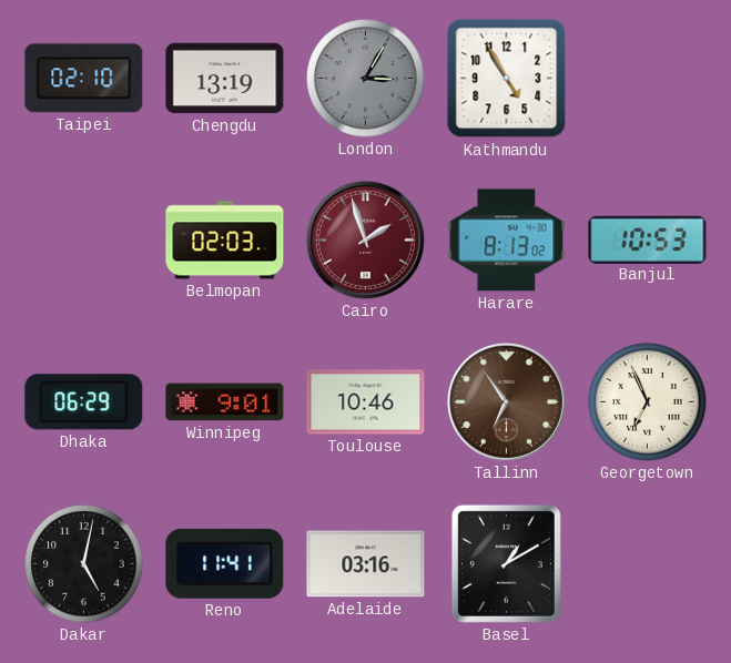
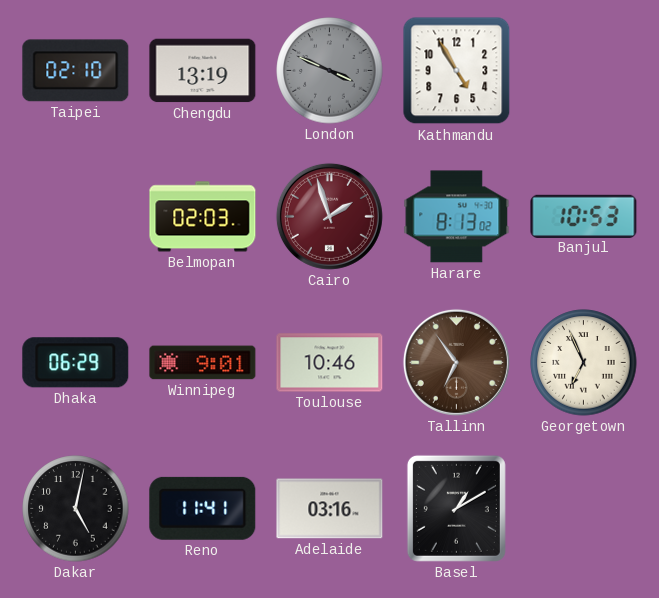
London: 3:05 -> 3:49 (330, 71)
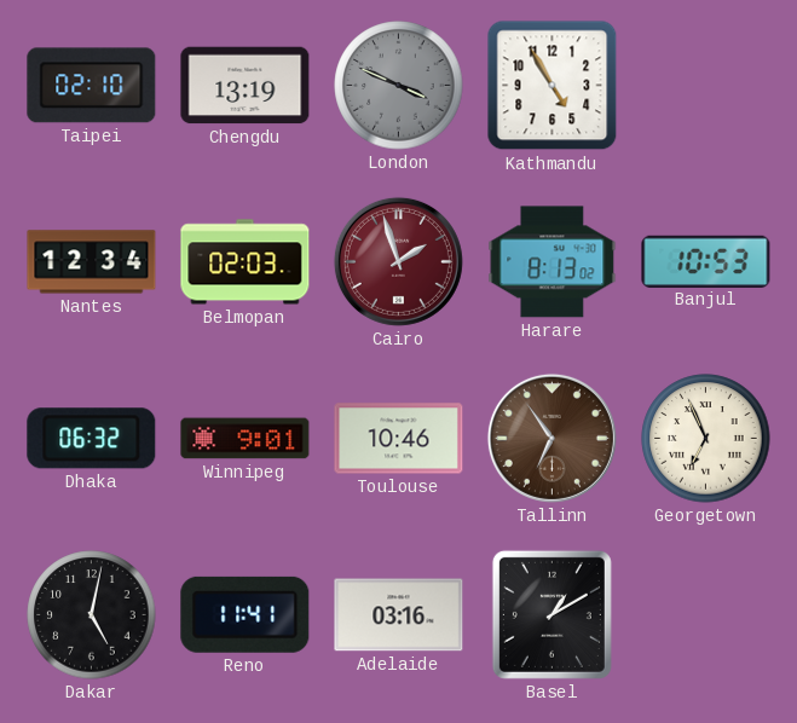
Nantes: none -> 12:34 (92, 262)
Dhaka: 06:29 -> 06:32 (92, 439)
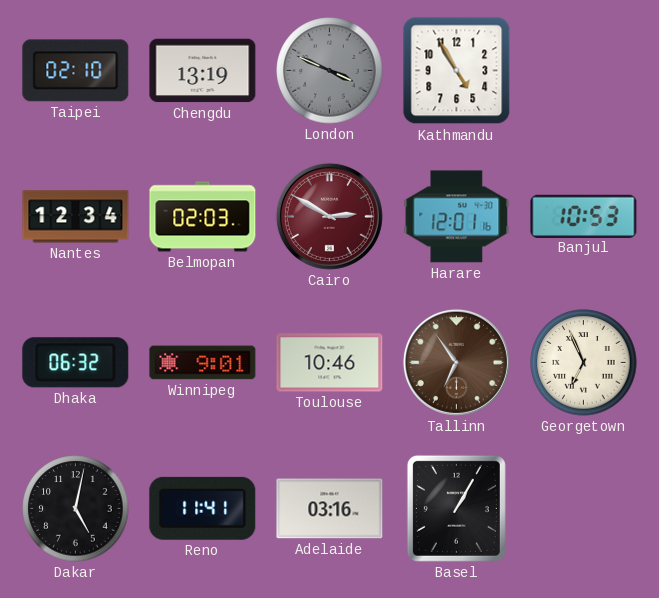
Cairo: 1:57 -> 2:50 (329, 216)
Harare: 8:13 -> 12:01 (457, 217)
Basel: 1:10 -> 1:05 (456, 508)
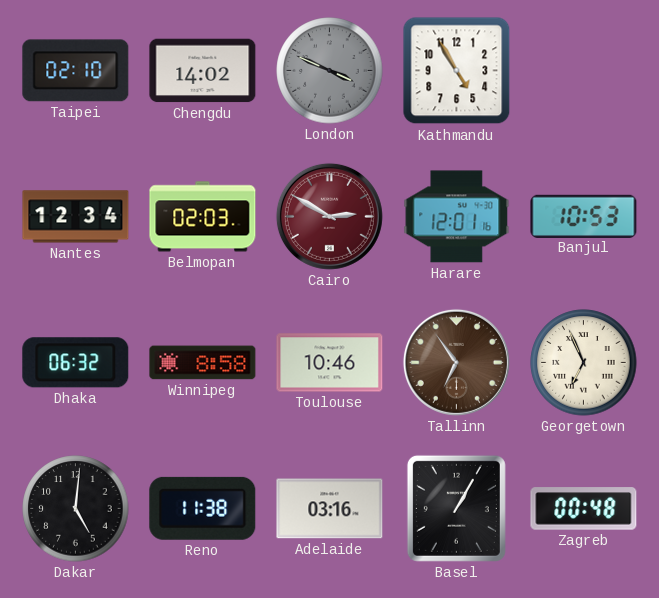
Chengdu: 13:19 -> 14:02 (203, 71)
Winnipeg: 9:01 -> 8:58 (203, 363)
Dakar: 5:02 -> 5:01 (76, 509)
Reno: 11:41 -> 11:38 (203, 508)
Zagreb: none -> 00:48 (584, 509)
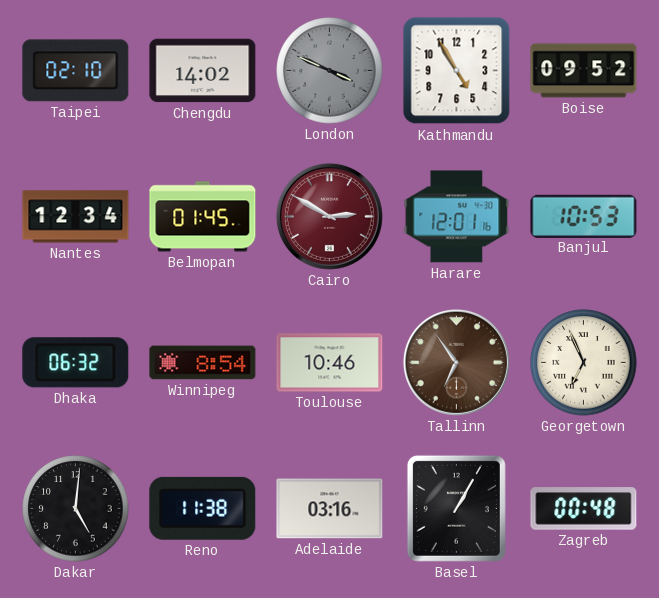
Boise: none -> 09:52 (584, 71)
Belmopan: 02:03 -> 01:45 (203, 217)
Winnipeg: 8:58 -> 8:54 (203, 363)
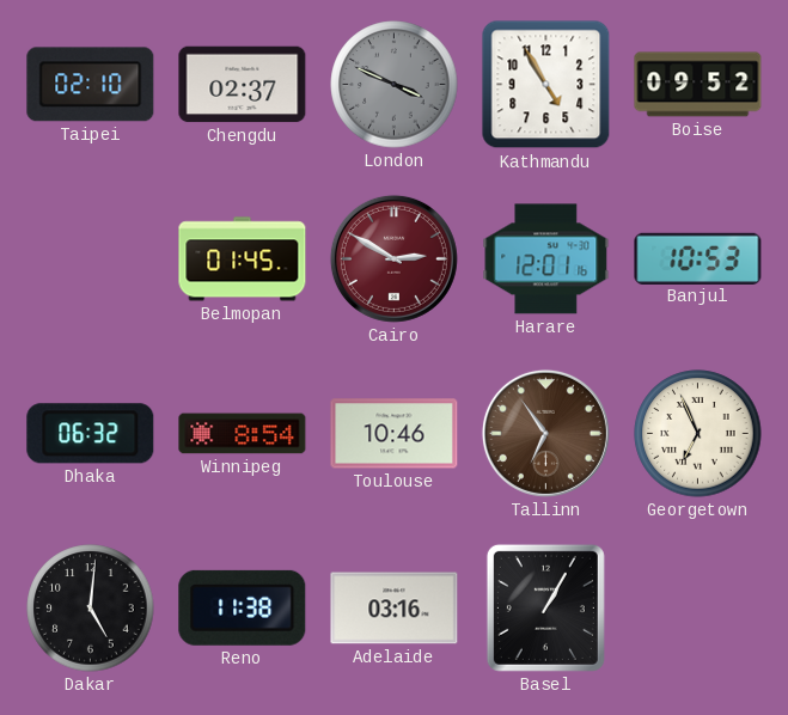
Chengdu: 14:02 -> 02:37 (243, 85)
Nantes: 12:34 -> none (76, 217)
Zagreb: 00:48 -> none (584, 509)
